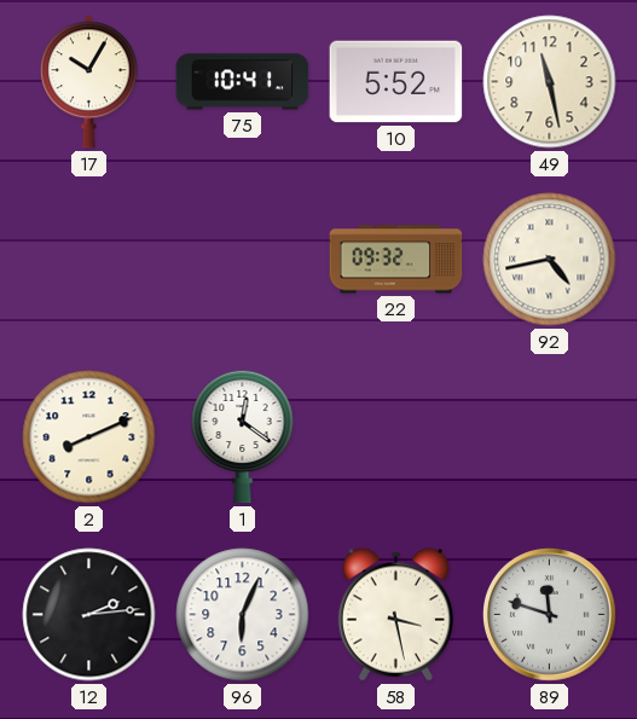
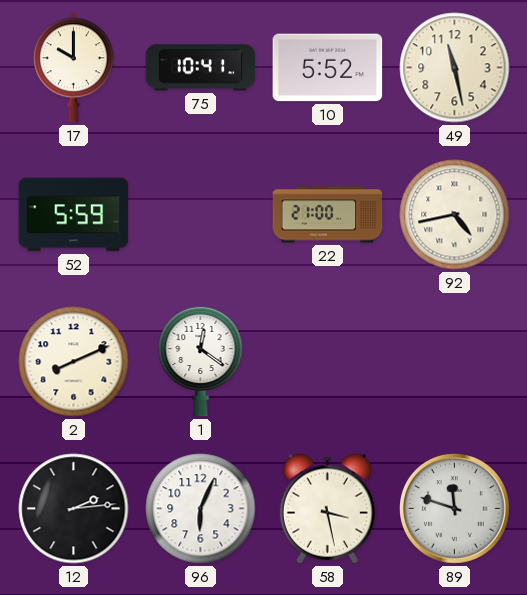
17: 10:05 -> 10:00 (73, 68)
52: none -> 5:59 (74, 215)
22: 09:32 -> 21:00 (328, 215)
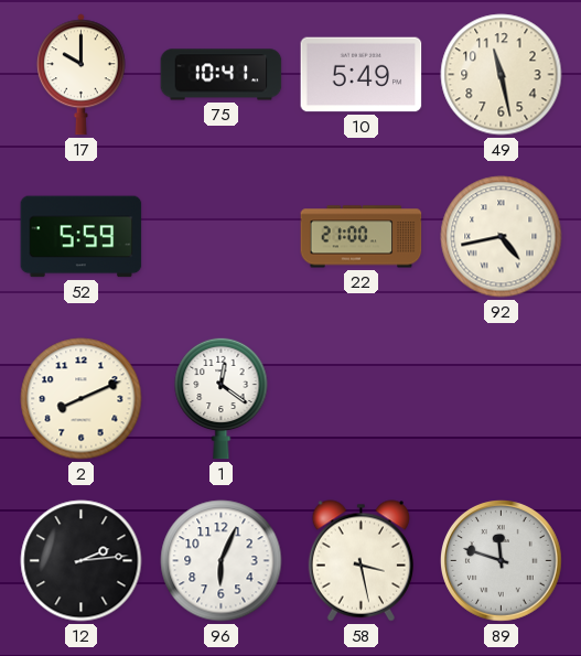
10: 5:52 -> 5:49 (362, 75)
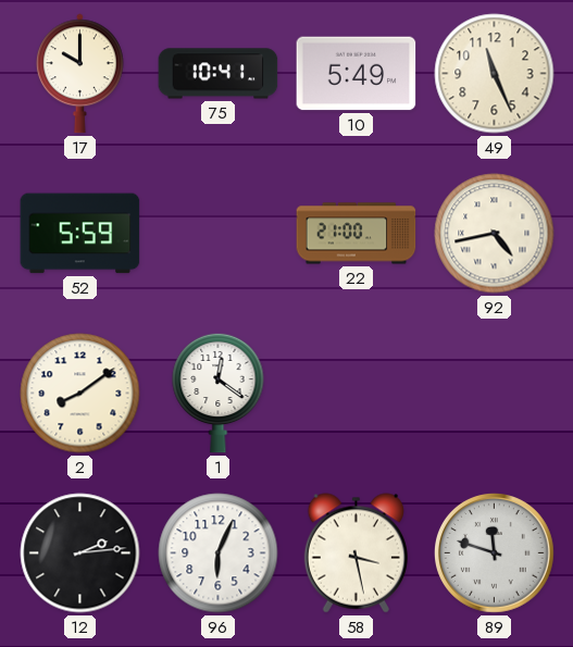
49: 11:28 -> 11:26 (495, 74)
2: 8:11 -> 8:09 (80, 394)
